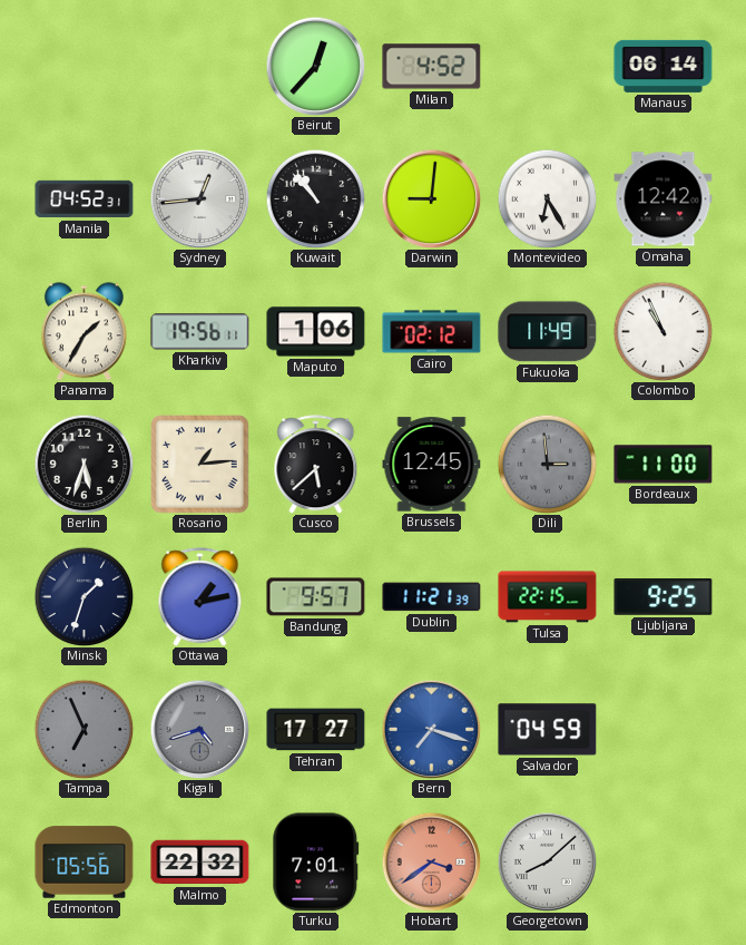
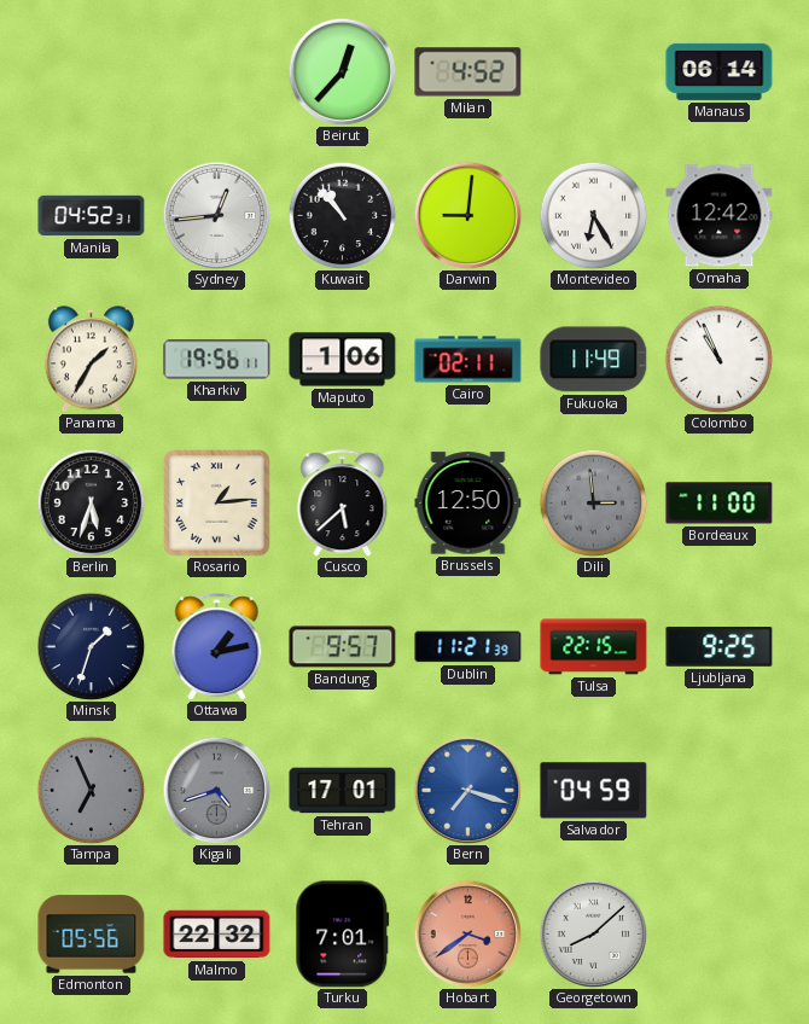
Cairo: 02:12 -> 02:11 (468, 360)
Brussels: 12:45 -> 12:50 (468, 504)
Tehran: 17:27 -> 17:01 (343, 791)
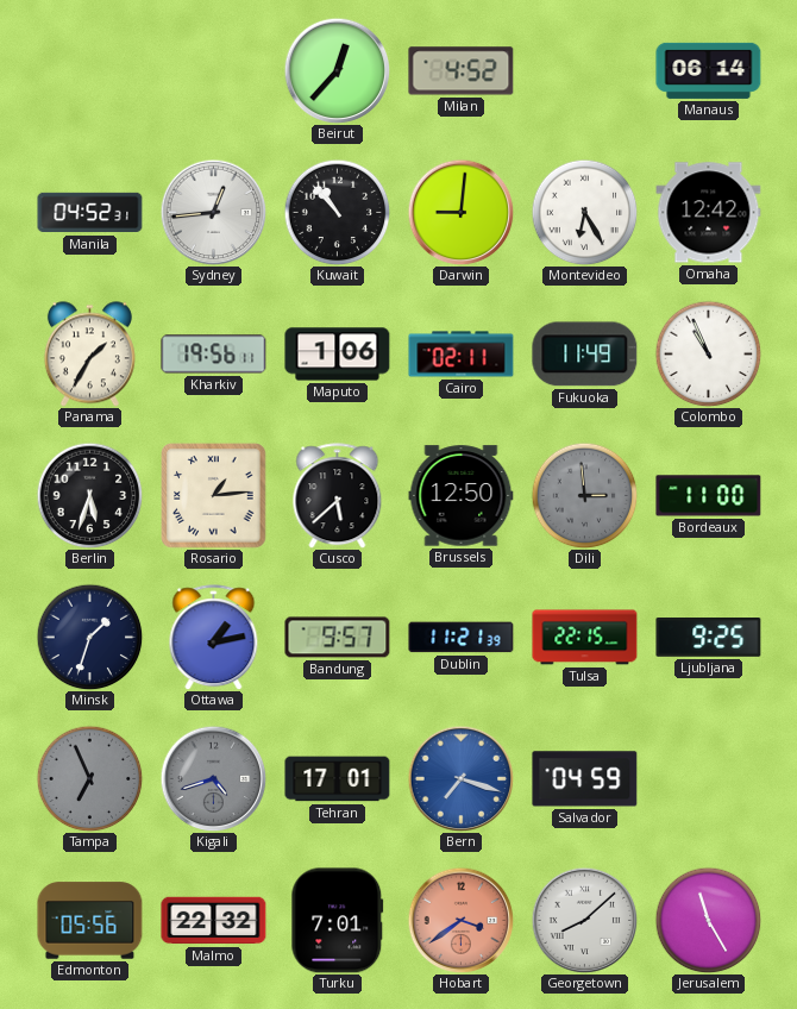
Jerusalem: none -> 11:25 (708, 920)
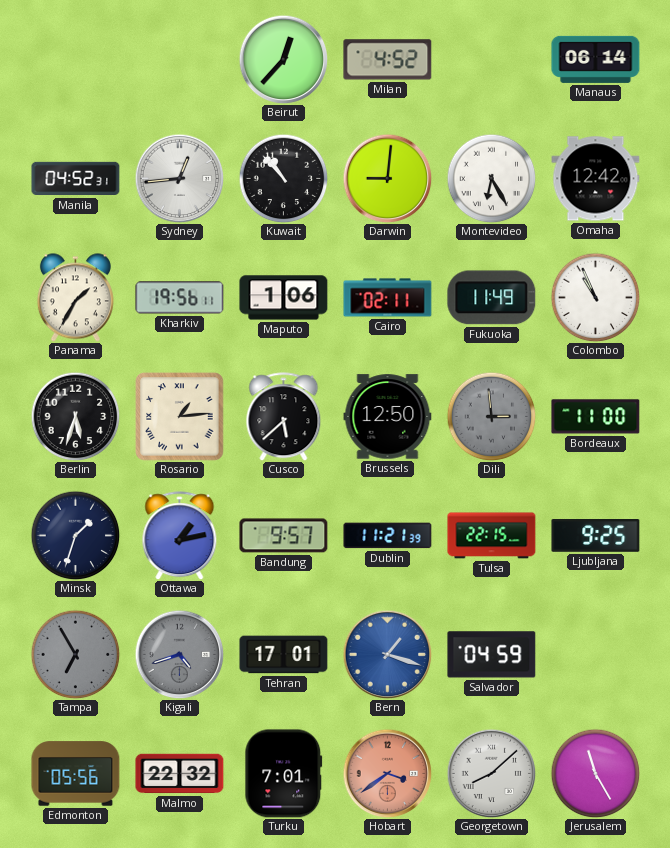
Tampa: 6:56 -> 6:55 (75, 654)
Bern: 7:18 -> 1:18 (387, 654)
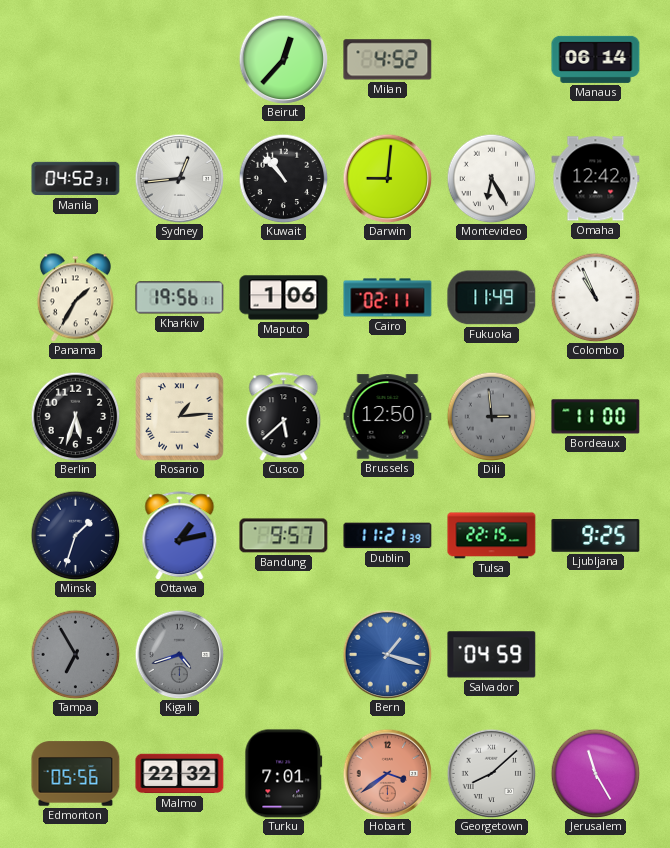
Tehran: 17:01 -> none (284, 655)
